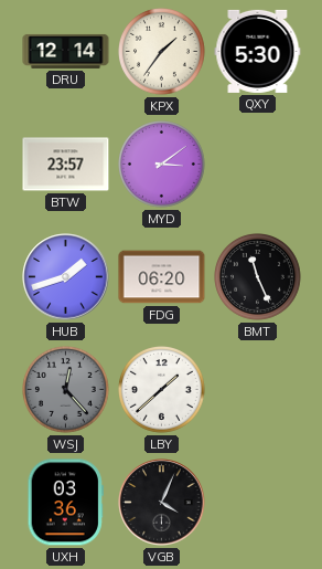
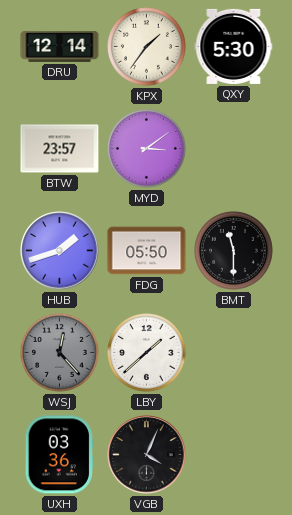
FDG: 06:20 -> 05:50 (147, 251)
BMT: 11:26 -> 11:30 (234, 251)
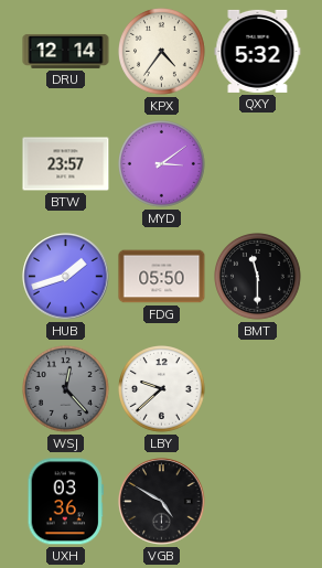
KPX: 1:36 -> 4:36 (162, 52)
QXY: 5:30 -> 5:32 (258, 51)
LBY: 1:38 -> 9:38 (162, 389)
VGB: 4:04 -> 4:50 (162, 502)
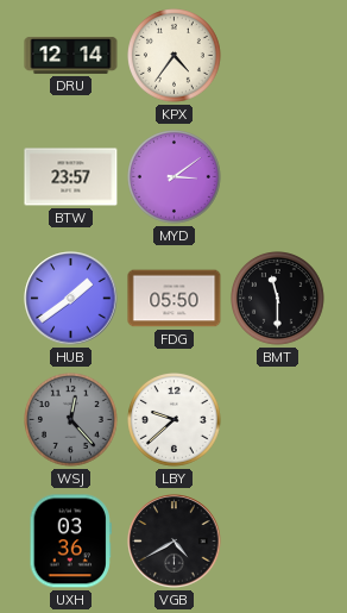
QXY: 5:32 -> none (258, 51)
HUB: 1:42 -> 1:39 (71, 299)
VGB: 4:50 -> 4:40 (175, 542)
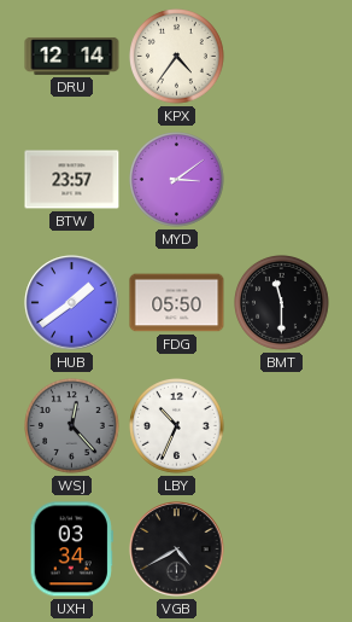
LBY: 9:38 -> 10:34 (177, 426)
UXH: 03:36 -> 03:34 (71, 550)
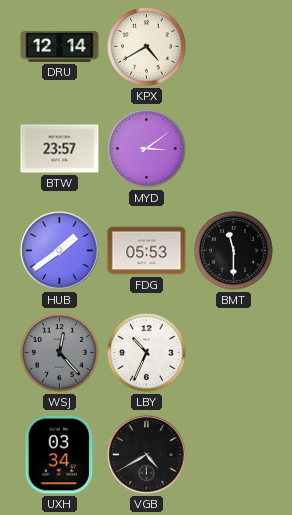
KPX: 4:36 -> 4:40 (147, 47)
FDG: 05:50 -> 05:53 (147, 251)
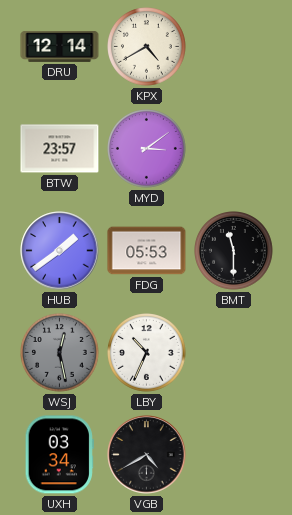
WSJ: 12:23 -> 12:28 (60, 353)
